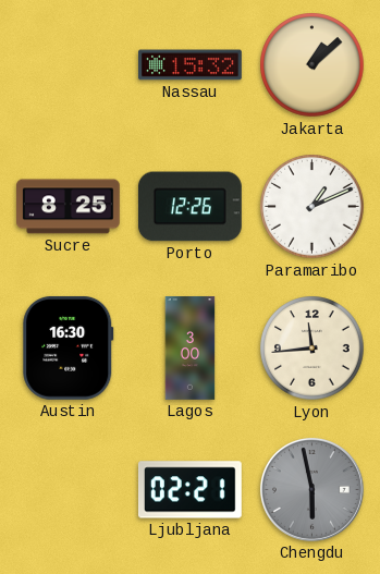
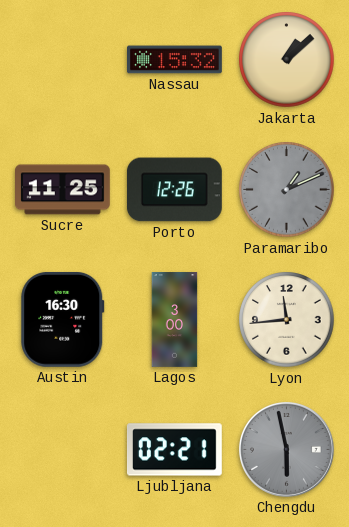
Sucre: 8:25 -> 11:25 (63, 190)
Paramaribo dial: white -> grey (287, 190)
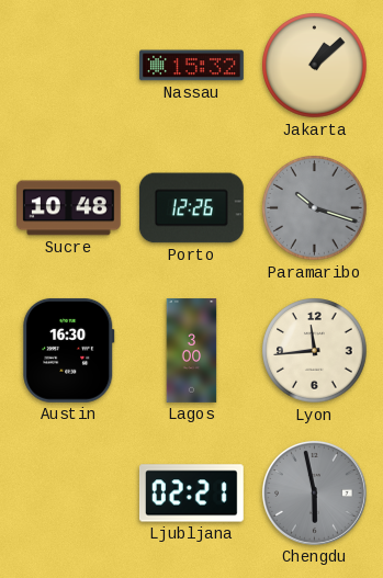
Sucre: 11:25 -> 10:48 (69, 208)
Paramaribo: 1:11 -> 10:18 (315, 208)
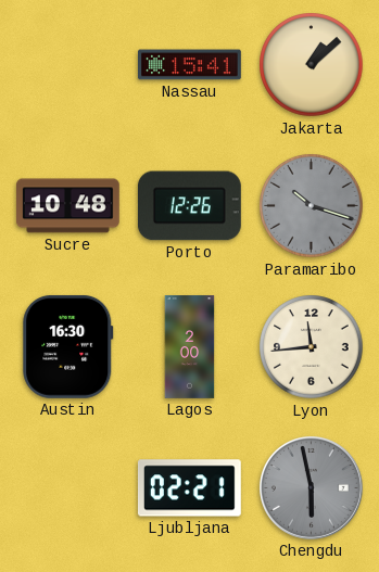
Nassau: 15:32 -> 15:41 (190, 65)
Lagos: 3:00 -> 2:00 (190, 347)
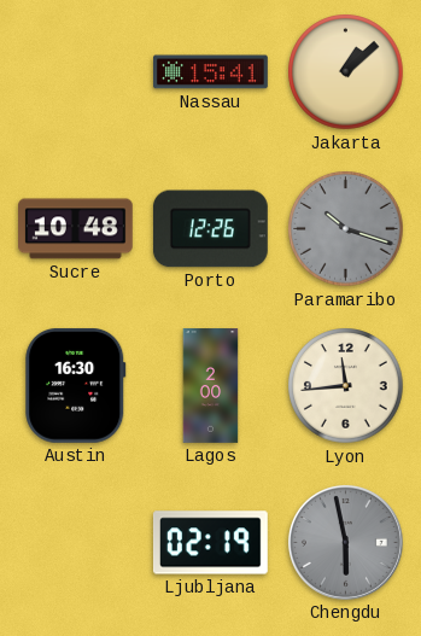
Ljubljana: 02:21 -> 02:19 (210, 543)
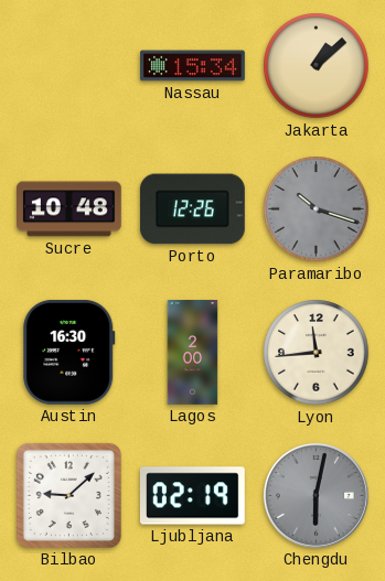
Nassau: 15:41 -> 15:34 (193, 66)
Bilbao: none -> 9:08 (68, 495)
Chengdu: 5:58 -> 6:02 (316, 495)
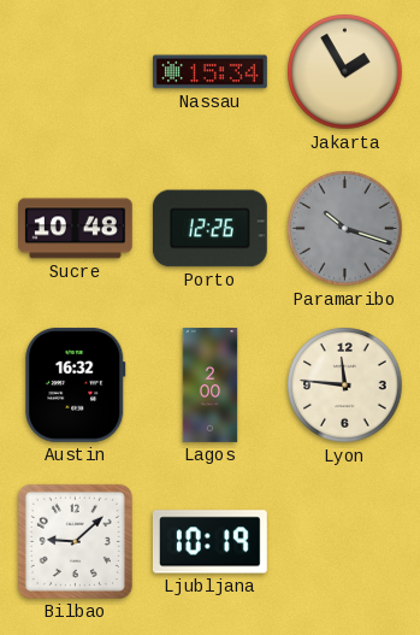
Jakarta: 1:08 -> 1:55 (345, 72)
Austin: 16:30 -> 16:32 (76, 384)
Lyon: 11:44 -> 11:46 (345, 386)
Ljubljana: 02:19 -> 10:19 (209, 542)
Chengdu: 6:02 -> none (316, 495)
